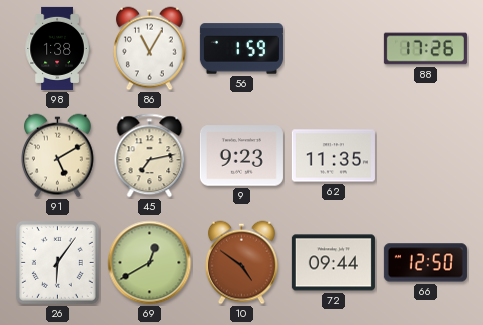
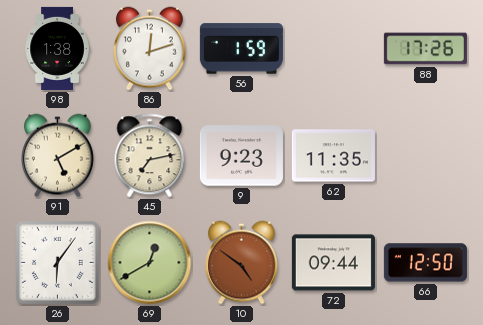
86: 11:05 -> 12:12 (149, 49)
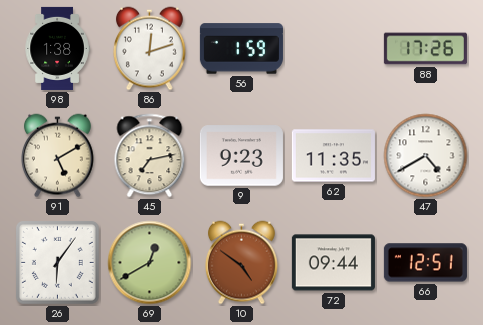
47: none -> 4:40 (426, 156)
66: 12:50 -> 12:51 (425, 263)
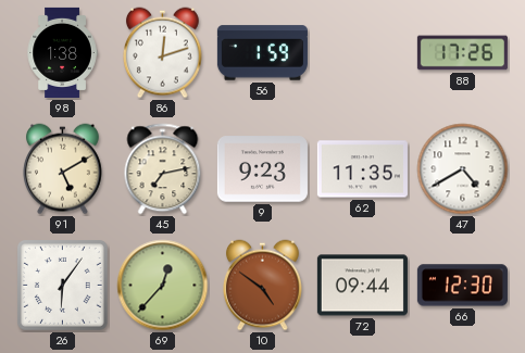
69: 12:40 -> 12:37 (163, 286)
66: 12:51 -> 12:30 (462, 286)
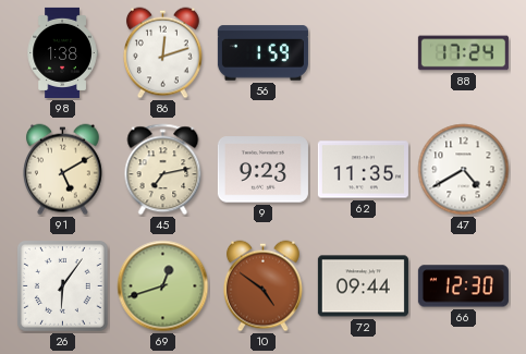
88: 17:26 -> 17:24 (463, 53)
69: 12:37 -> 12:42 (163, 286)
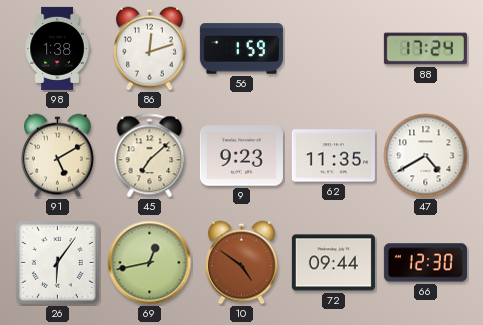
45: 7:13 -> 7:08 (150, 156)
69: 12:42 -> 12:43 (150, 263)
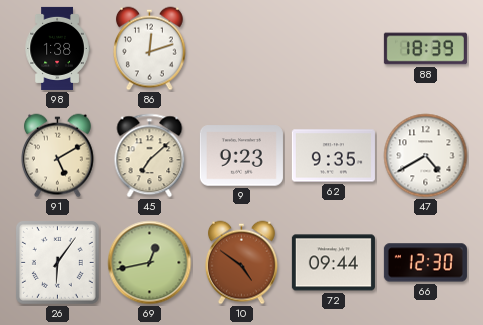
56: 1:59 -> none (241, 49)
88: 17:24 -> 18:39 (425, 49)
62: 11:35 -> 9:35 (333, 156)
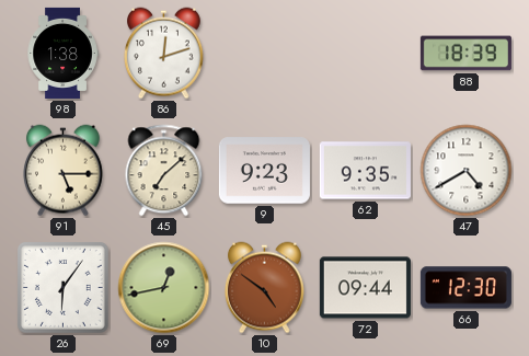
91: 5:10 -> 5:15 (62, 171)
